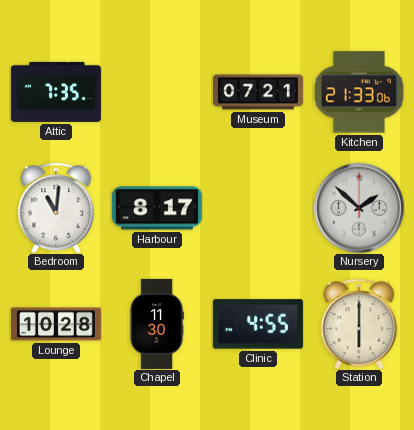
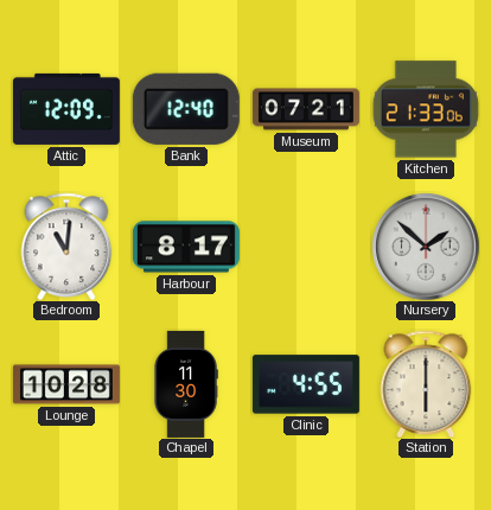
Attic: 7:35 -> 12:09 (66, 109)
Bank: none -> 12:40 (186, 109)
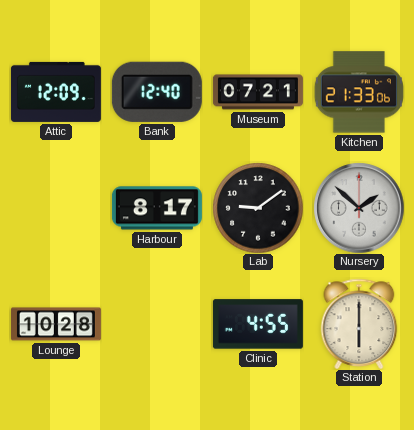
Bedroom: 11:01 -> none (66, 247)
Lab: none -> 9:09 (258, 208)
Chapel: 11:30 -> none (186, 384)
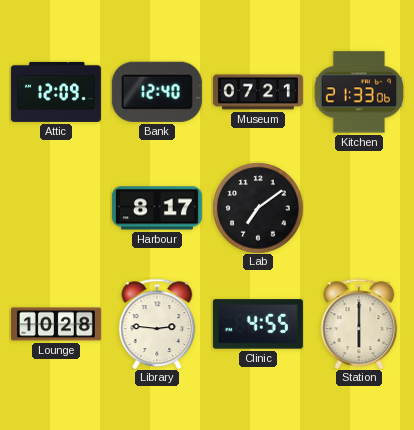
Lab: 9:09 -> 7:09 (258, 208)
Nursery: 1:52 -> none (359, 208)
Library: none -> 2:46 (157, 324)
